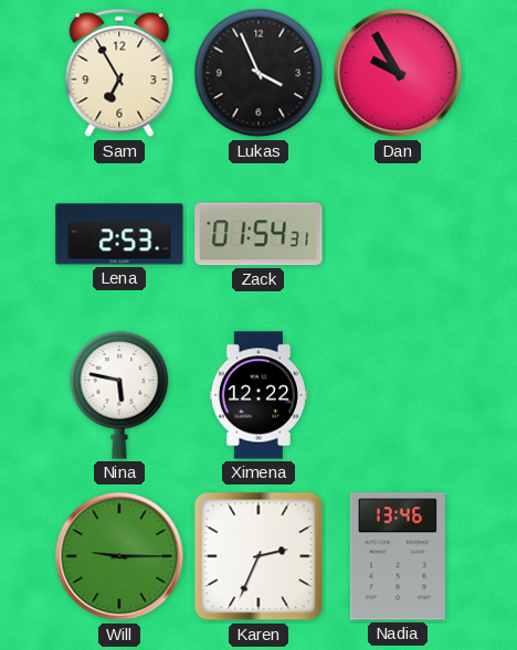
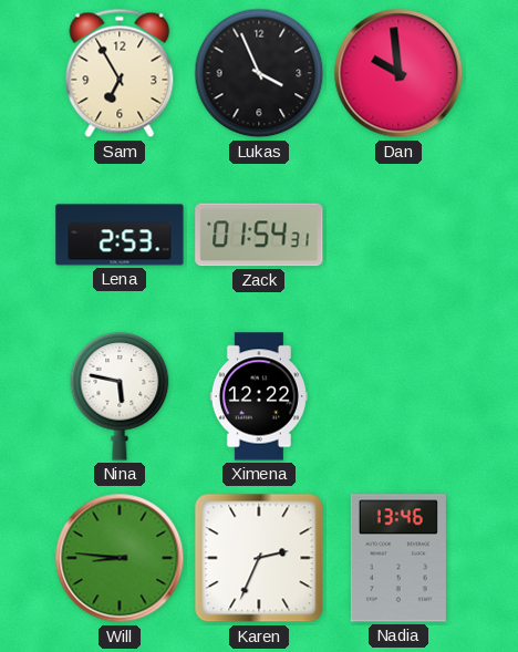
Dan: 9:55 -> 9:59 (398, 73)
Will: 9:15 -> 8:46 (120, 558)
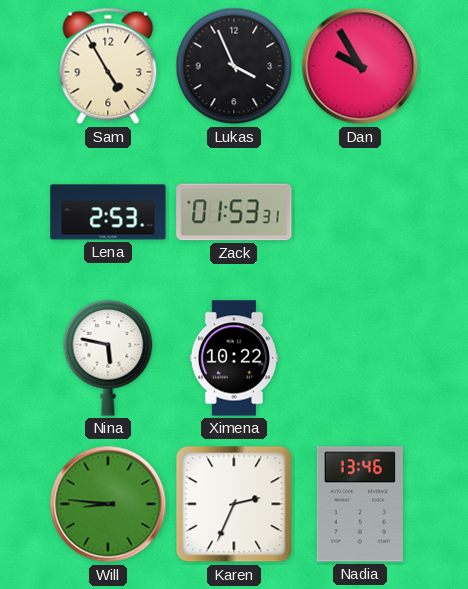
Sam: 6:55 -> 4:55 (108, 66)
Dan: 9:59 -> 9:55 (360, 66)
Zack: 01:54 -> 01:53 (234, 212)
Ximena: 12:22 -> 10:22 (234, 358)
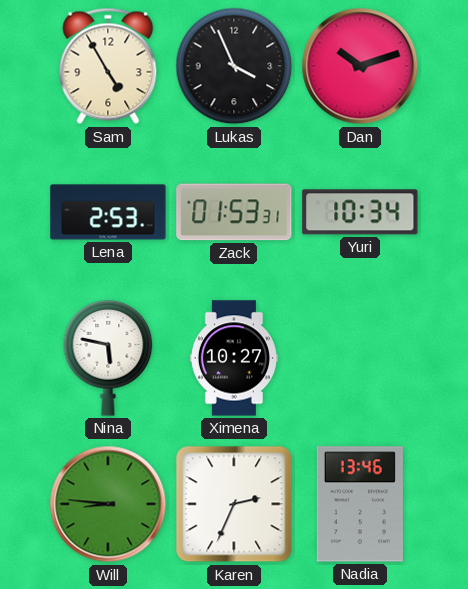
Dan: 9:55 -> 10:12 (360, 66)
Yuri: none -> 10:34 (360, 212)
Ximena: 10:22 -> 10:27 (234, 358)
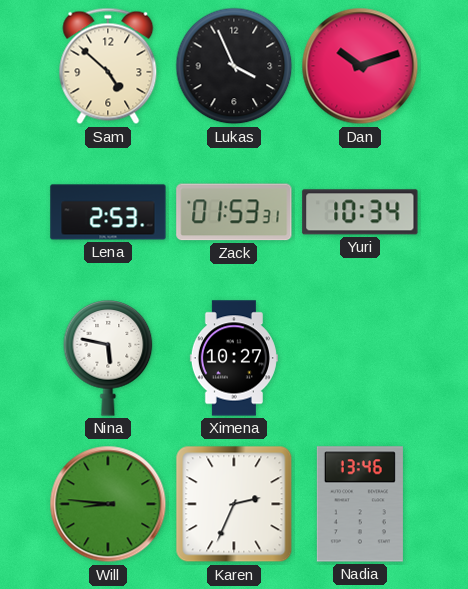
Sam: 4:55 -> 4:52 (108, 66)
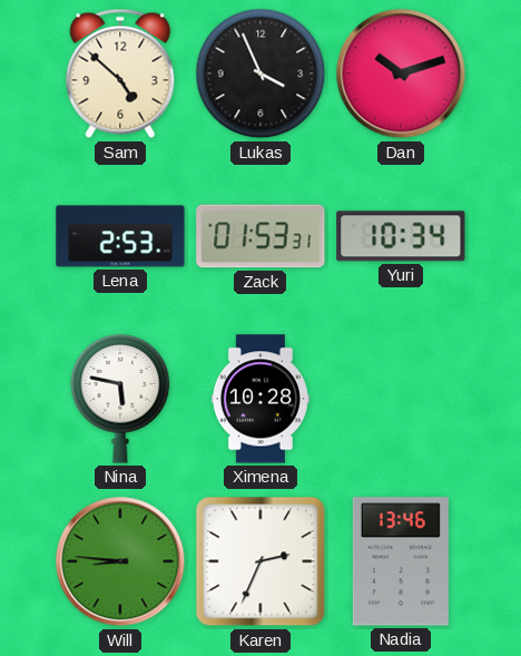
Ximena: 10:27 -> 10:28 (260, 399)
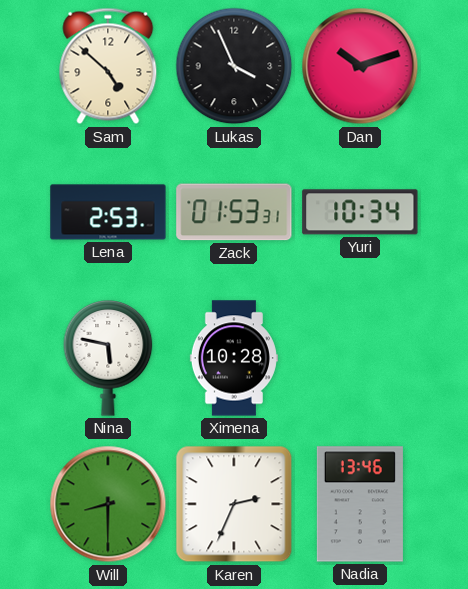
Will: 8:46 -> 8:30 (108, 504)
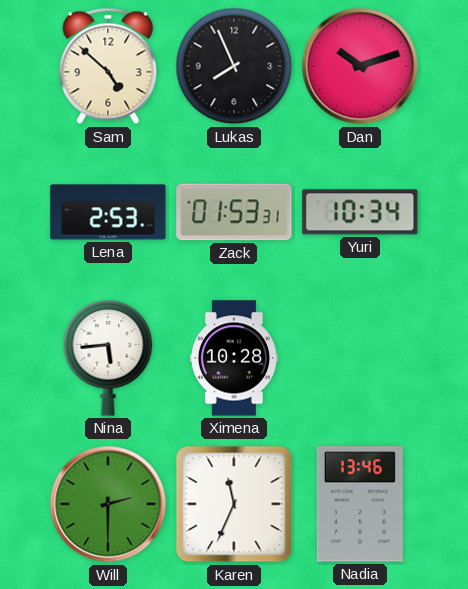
Lukas: 3:56 -> 7:56 (234, 66)
Nina: 5:47 -> 5:44 (108, 359)
Will: 8:30 -> 2:30 (108, 504)
Karen: 2:34 -> 11:34 (234, 504)
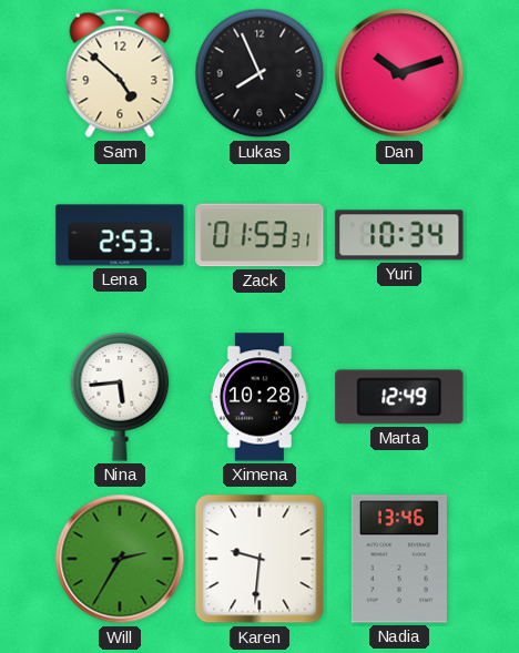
Marta: none -> 12:49 (399, 397)
Will: 2:30 -> 2:35 (120, 559)
Karen: 11:34 -> 9:31 (259, 559)
